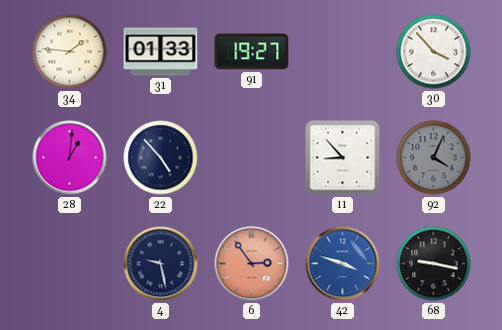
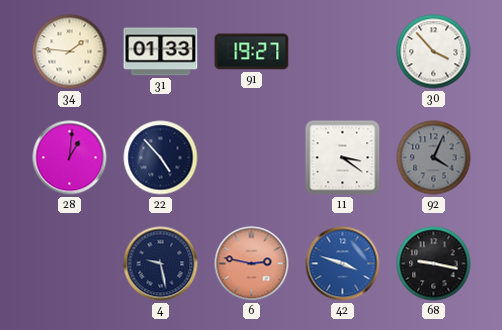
11: 8:53 -> 3:21 (343, 158)
6: 2:54 -> 2:47 (252, 264)
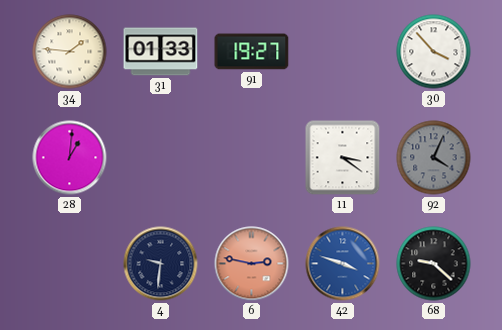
22: 4:53 -> none (161, 158)
4: 9:28 -> 9:31 (161, 264)
68: 9:17 -> 9:22 (434, 264)
